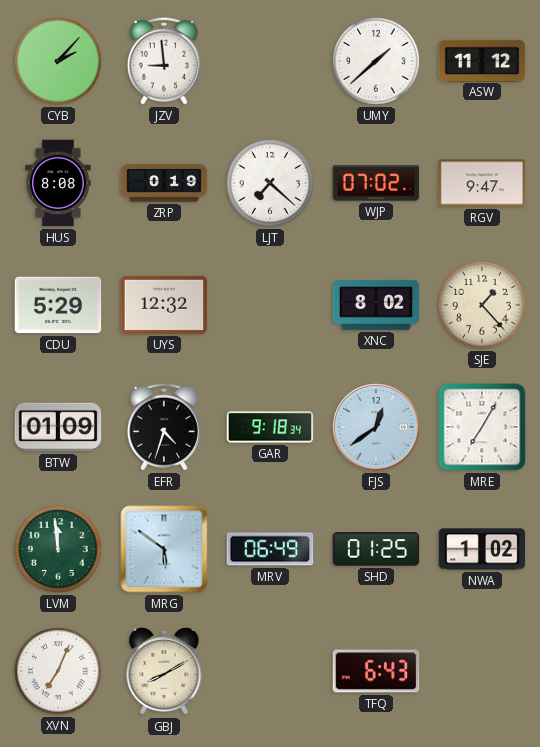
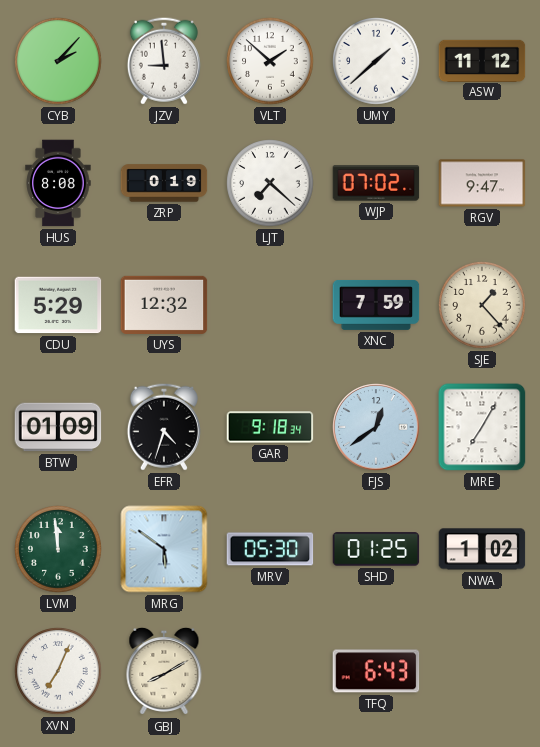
VLT: none -> 1:52 (270, 61)
XNC: 8:02 -> 7:59 (376, 305)
MRV: 06:49 -> 05:30 (270, 549)
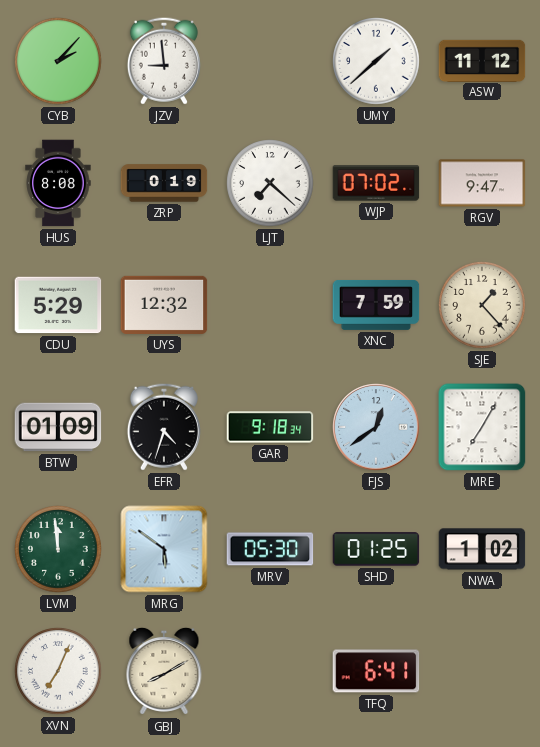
VLT: 1:52 -> none (270, 61)
TFQ: 6:43 -> 6:41 (376, 671)
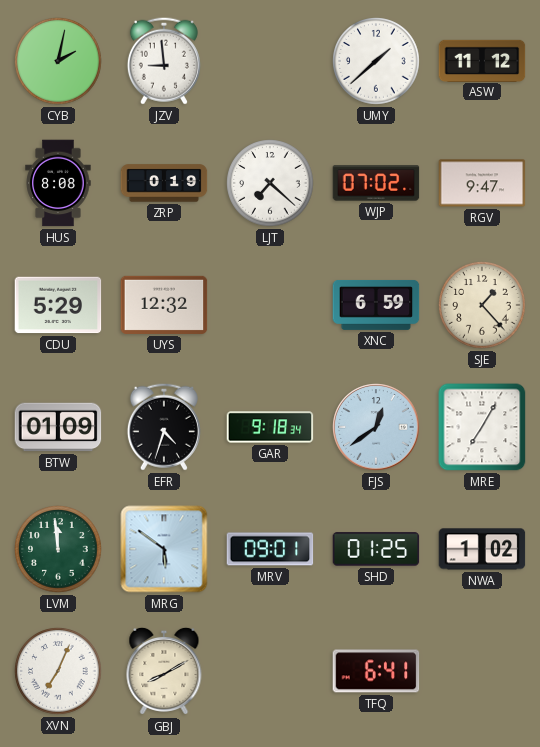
CYB: 2:07 -> 2:02 (58, 61)
XNC: 7:59 -> 6:59 (376, 305)
MRV: 05:30 -> 09:01 (270, 549)
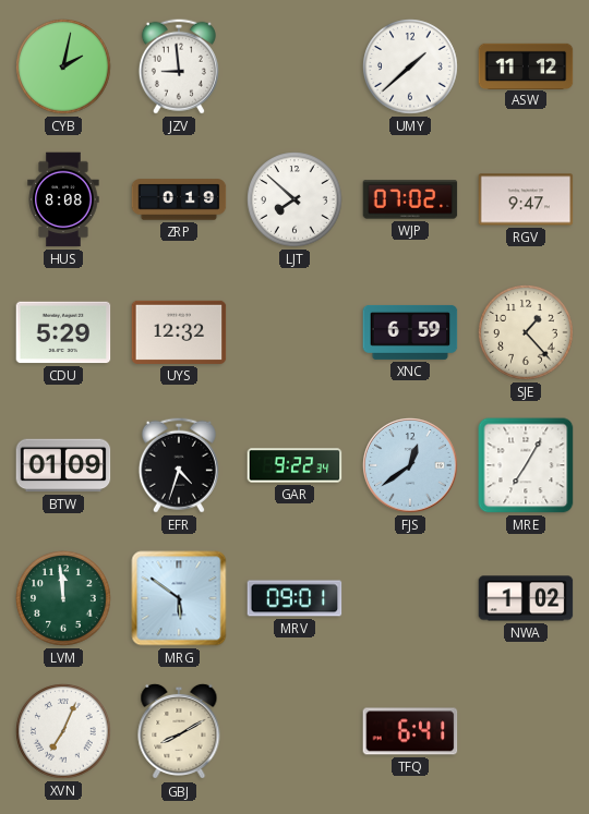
LJT: 7:22 -> 7:52 (294, 199)
GAR: 9:18 -> 9:22 (294, 465)
SHD: 01:25 -> none (376, 549)
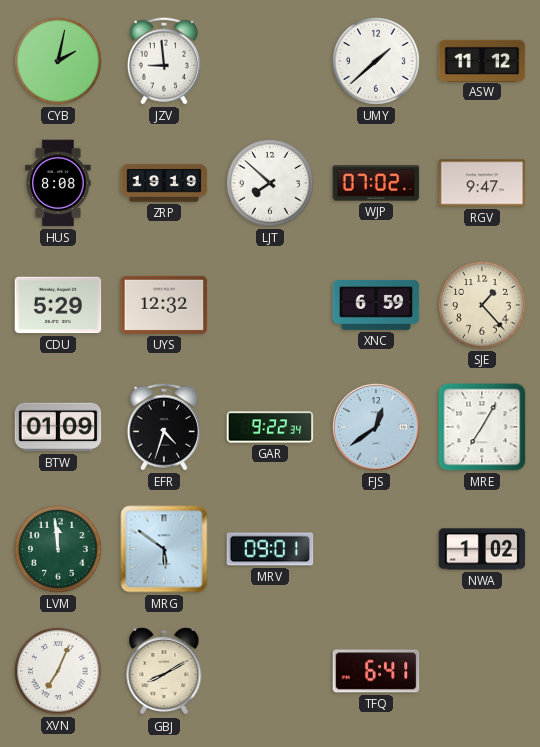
ZRP: 0:19 -> 19:19 (164, 183)
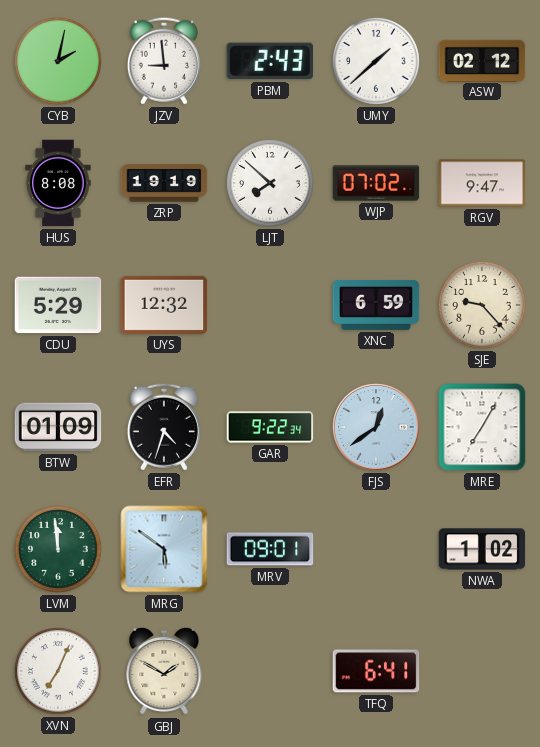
PBM: none -> 2:43 (270, 61)
ASW: 11:12 -> 02:12 (482, 60)
SJE: 1:23 -> 9:23 (482, 305)
GBJ: 8:10 -> 1:50 (164, 671)
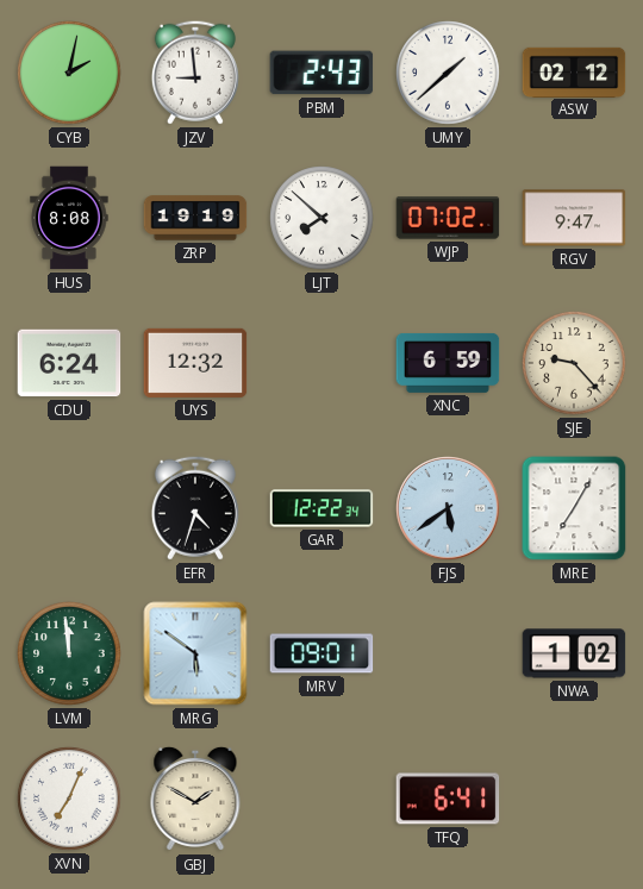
CDU: 5:29 -> 6:24 (69, 363)
BTW: 01:09 -> none (58, 427)
GAR: 9:22 -> 12:22 (321, 508)
FJS: 12:39 -> 5:39 (448, 508)
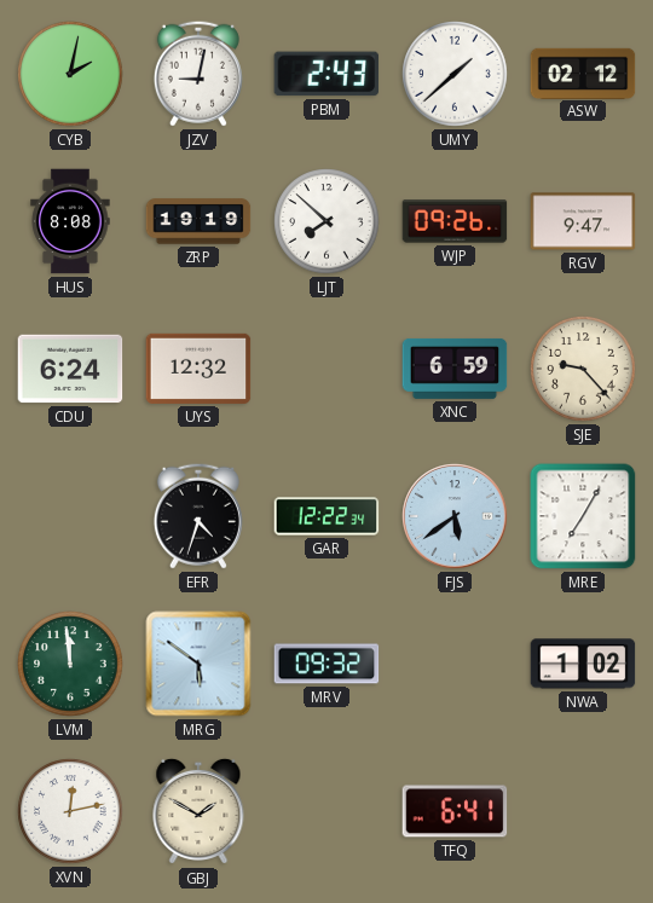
JZV: 8:59 -> 9:02 (198, 74)
WJP: 07:02 -> 09:26 (455, 221)
MRV: 09:01 -> 09:32 (326, 664)
XVN: 7:04 -> 12:13 (70, 811)
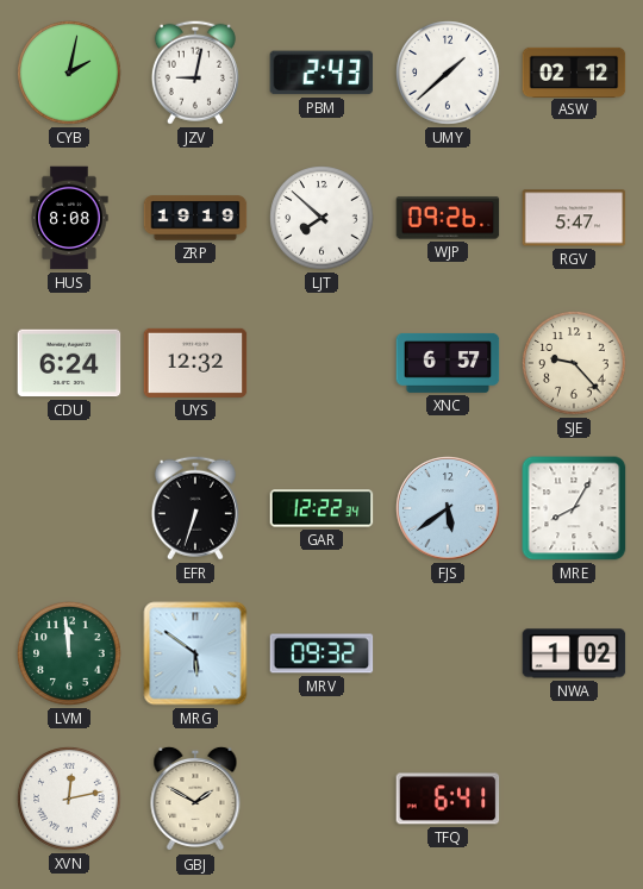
RGV: 9:47 -> 5:47 (574, 218)
XNC: 6:59 -> 6:57 (448, 363)
EFR: 4:33 -> 6:33 (195, 508)
MRE: 7:05 -> 8:05 (574, 508)
